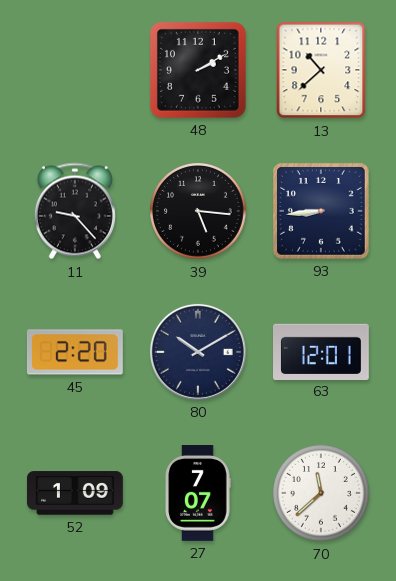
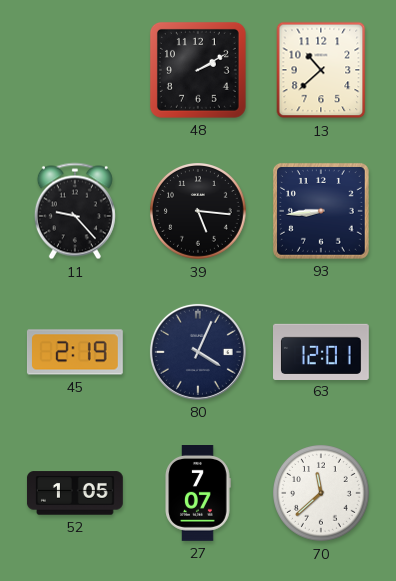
45: 2:20 -> 2:19 (75, 352)
80: 10:10 -> 4:04 (198, 352)
52: 1:09 -> 1:05 (75, 493)
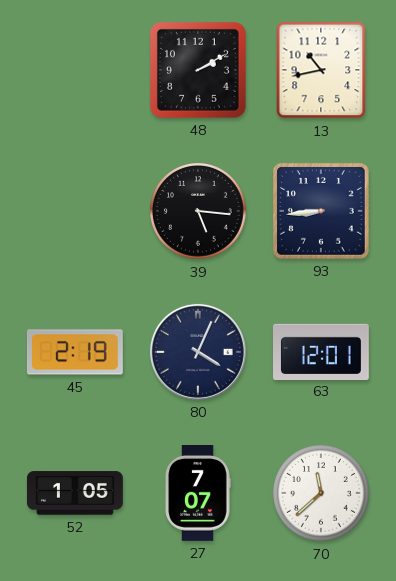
13: 10:38 -> 10:43 (321, 70)
11: 9:23 -> none (75, 211)
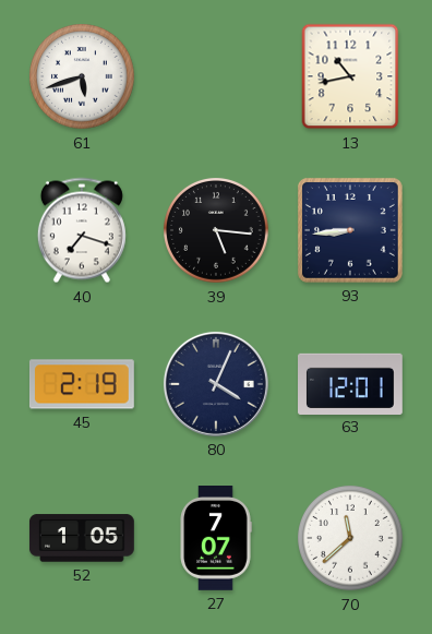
61: none -> 5:42 (83, 77)
48: 2:10 -> none (198, 70)
40: none -> 7:18 (82, 230)
